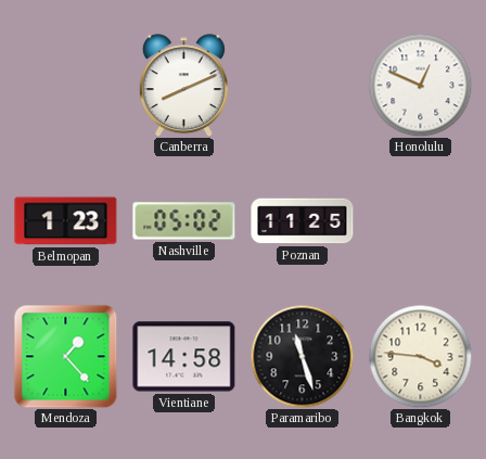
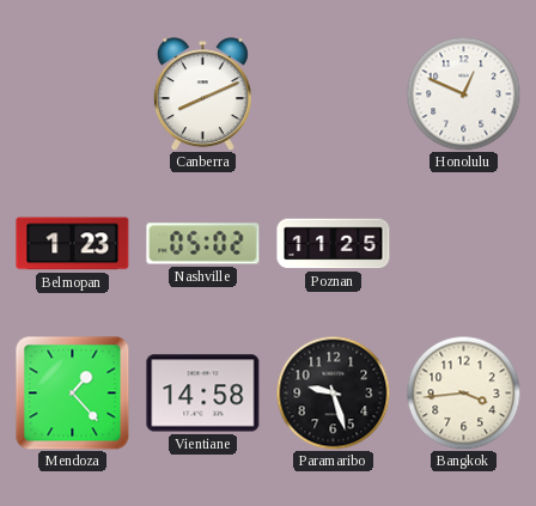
Paramaribo: 11:27 -> 9:27 (333, 392)
Bangkok: 3:46 -> 3:44 (463, 392)
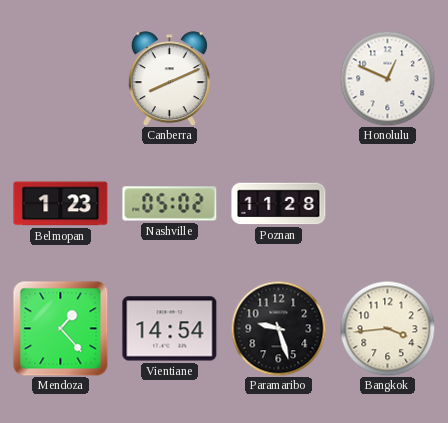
Poznan: 11:25 -> 11:28 (279, 204)
Vientiane: 14:58 -> 14:54 (170, 329)
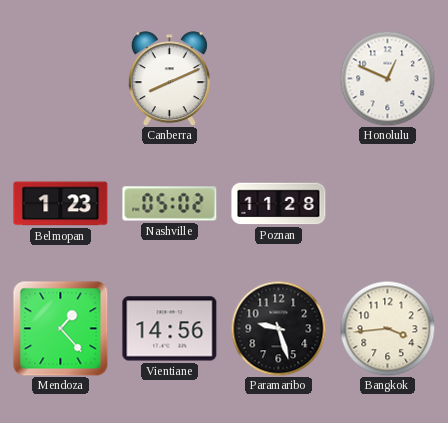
Vientiane: 14:54 -> 14:56 (170, 329)
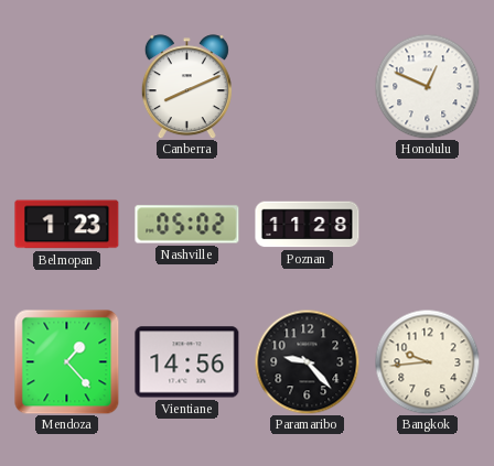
Paramaribo: 9:27 -> 9:23 (307, 361)
Bangkok: 3:44 -> 9:44 (427, 361)
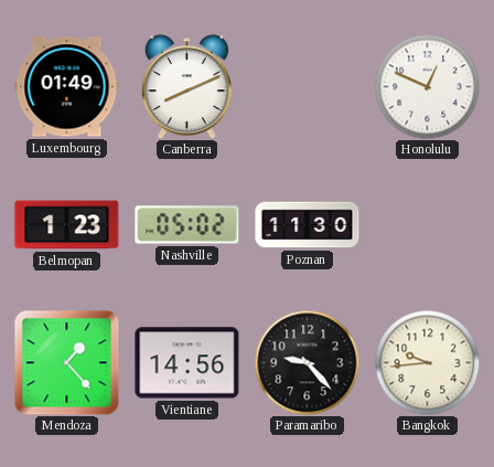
Luxembourg: none -> 01:49 (67, 87)
Poznan: 11:28 -> 11:30 (308, 225)
